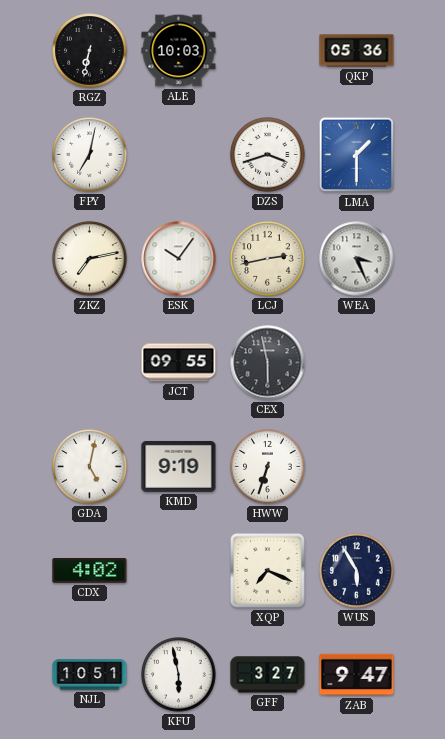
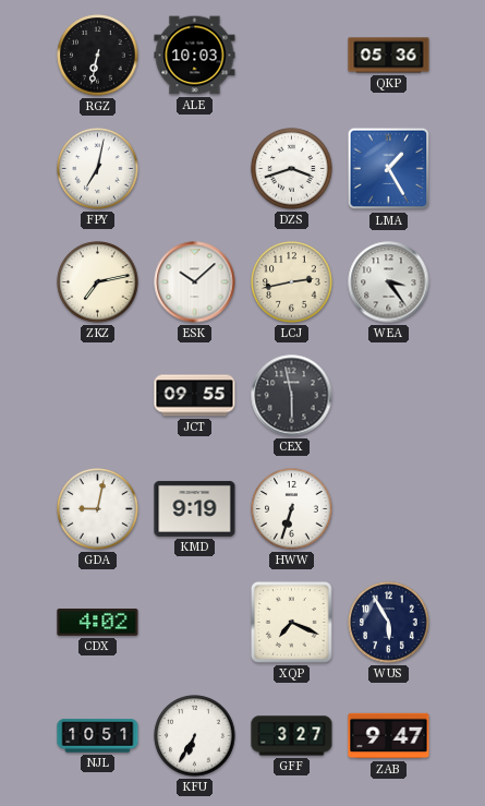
LMA: 1:30 -> 1:25 (389, 169)
ESK: 10:06 -> 10:08 (195, 282)
WEA: 3:26 -> 3:24 (389, 282)
GDA: 5:02 -> 9:02 (98, 509)
KFU: 5:58 -> 6:35 (195, 736)
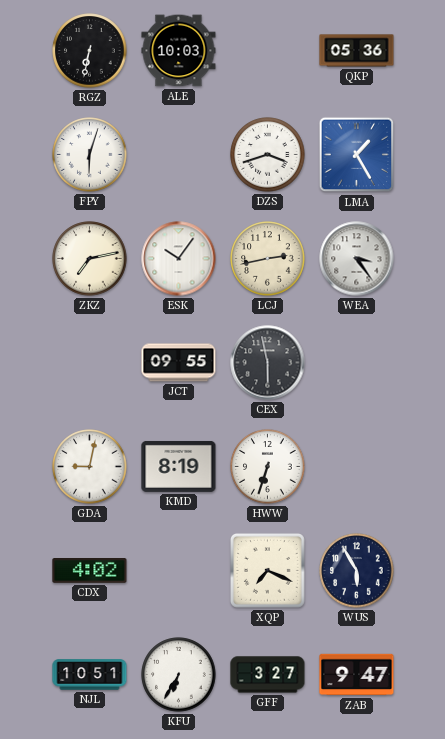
FPY: 7:02 -> 6:03 (90, 155)
ESK: 10:08 -> 10:06 (179, 259)
KMD: 9:19 -> 8:19 (179, 466)
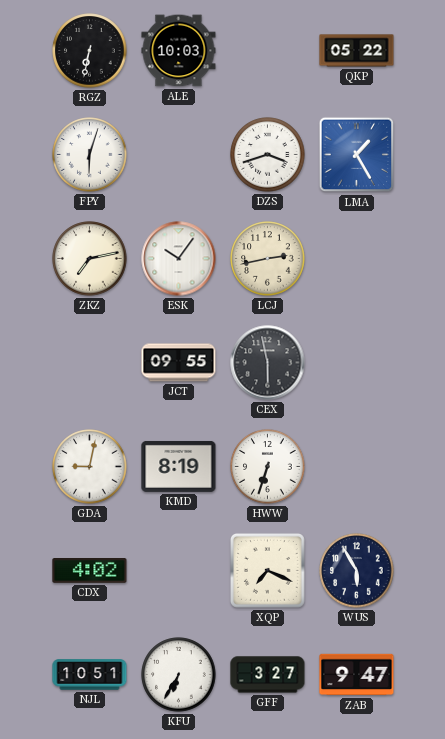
QKP: 05:36 -> 05:22 (357, 51)
WEA: 3:24 -> none (357, 259)
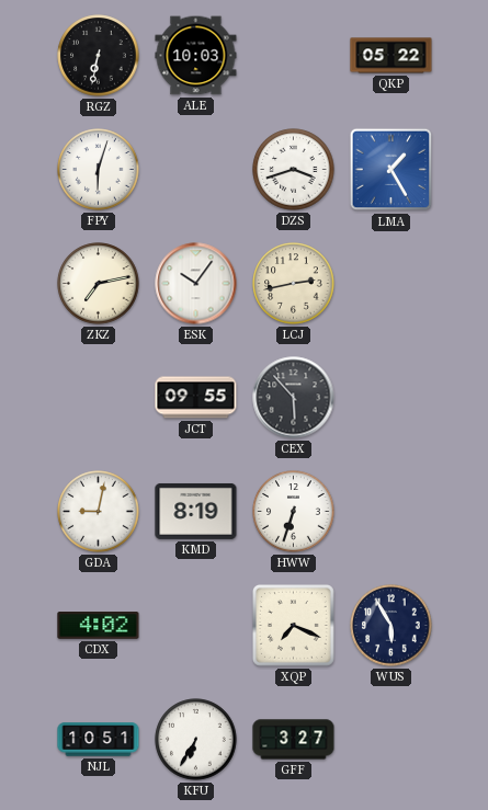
CEX: 5:58 -> 5:53 (294, 398)
ZAB: 9:47 -> none (357, 675)
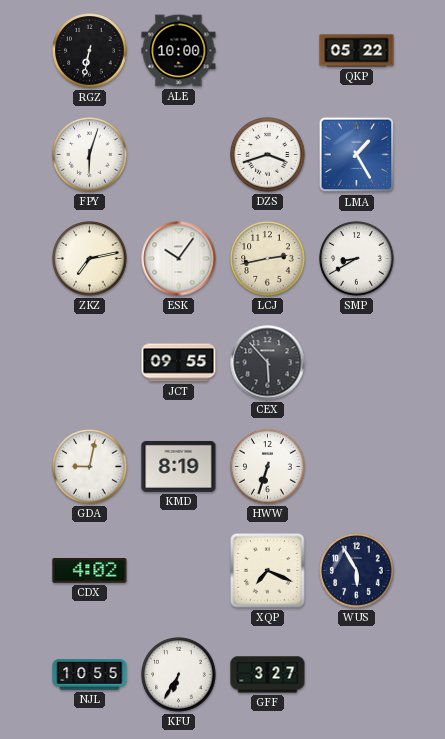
ALE: 10:03 -> 10:00 (179, 51)
SMP: none -> 8:40 (357, 259)
NJL: 10:51 -> 10:55 (90, 675)
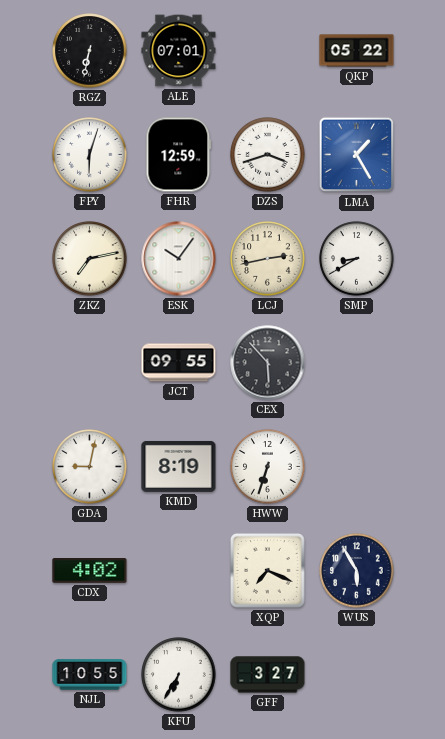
ALE: 10:00 -> 07:01 (179, 51)
FHR: none -> 12:59 (179, 155)
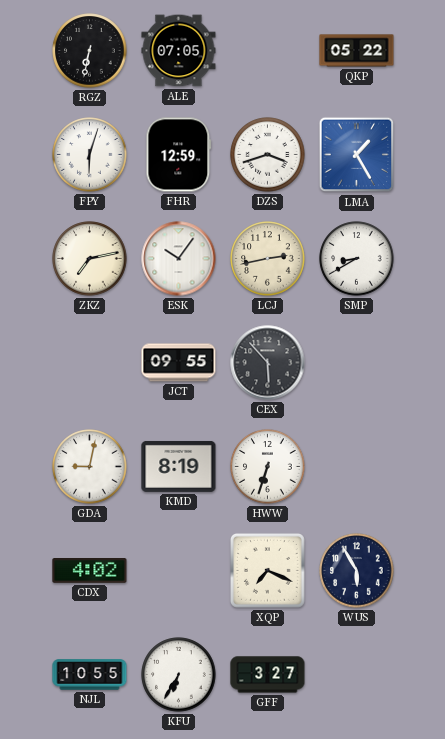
ALE: 07:01 -> 07:05 (179, 51)
